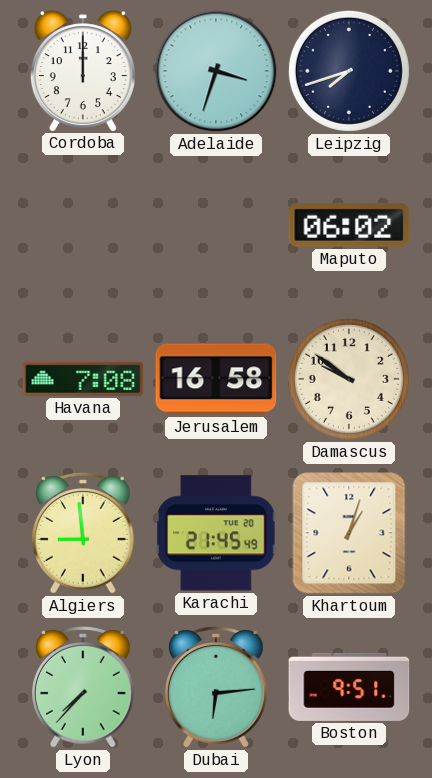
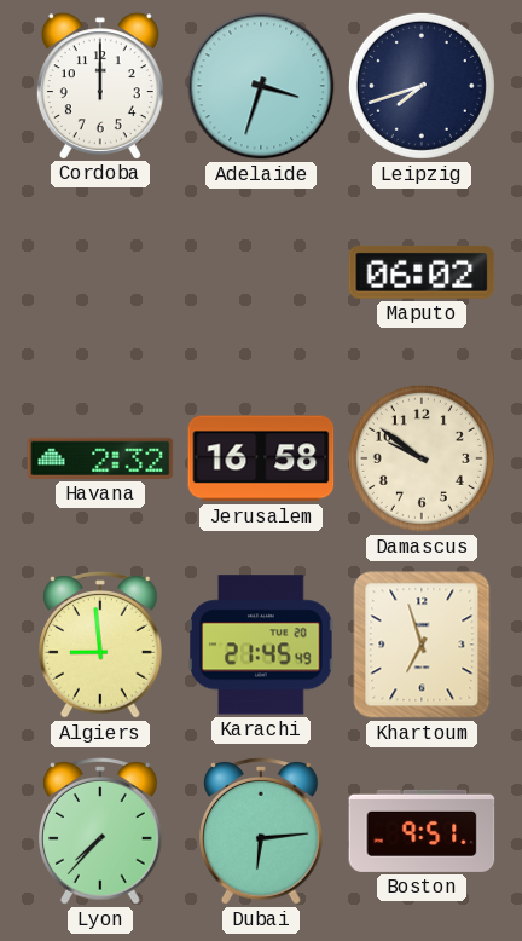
Havana: 7:08 -> 2:32 (100, 458)
Khartoum: 1:03 -> 6:57 (422, 645)
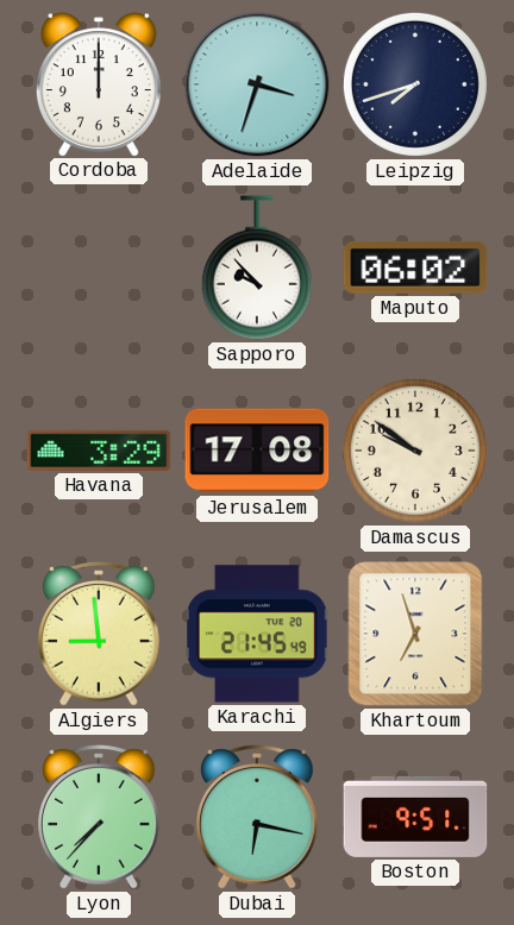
Sapporo: none -> 9:53 (257, 268)
Havana: 2:32 -> 3:29 (99, 451)
Jerusalem: 16:58 -> 17:08 (257, 451)
Dubai: 6:14 -> 6:17 (258, 817)
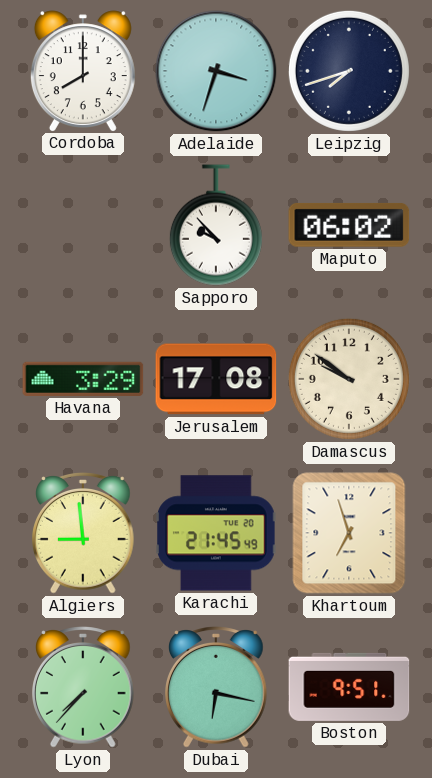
Cordoba: 12:00 -> 8:00 (83, 71)
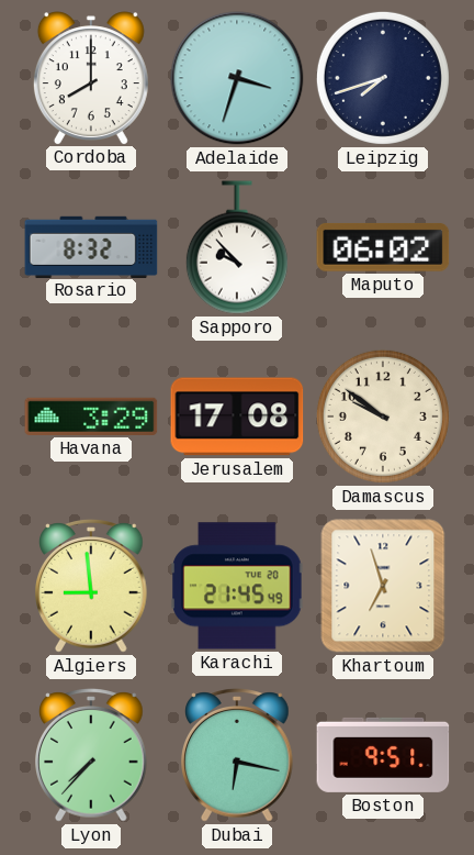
Rosario: none -> 8:32 (91, 246)
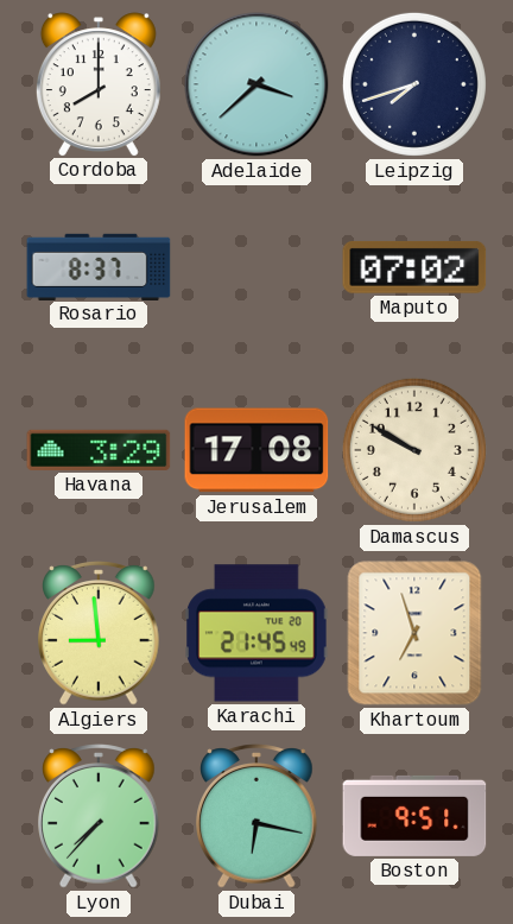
Adelaide: 3:33 -> 3:38 (256, 84)
Rosario: 8:32 -> 8:37 (99, 266)
Sapporo: 9:53 -> none (237, 247)
Maputo: 06:02 -> 07:02 (414, 267)
Damascus: 9:51 -> 9:50 (414, 450)
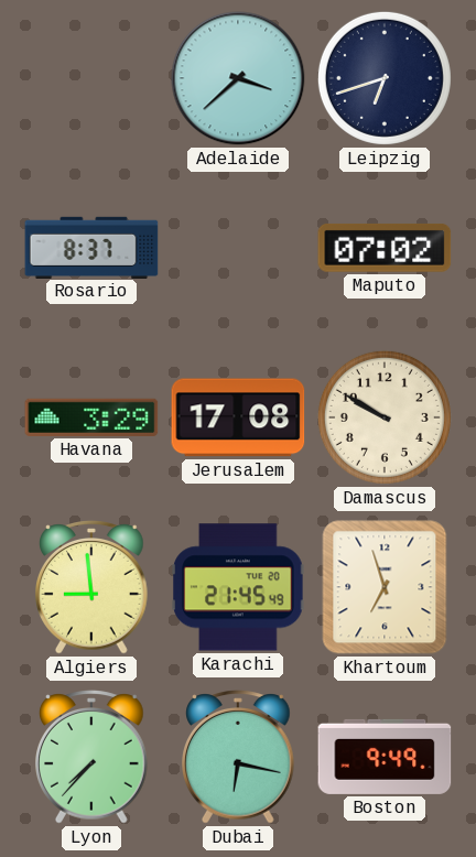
Cordoba: 8:00 -> none (99, 84)
Leipzig: 7:42 -> 6:42 (385, 78)
Boston: 9:51 -> 9:49 (385, 757)
